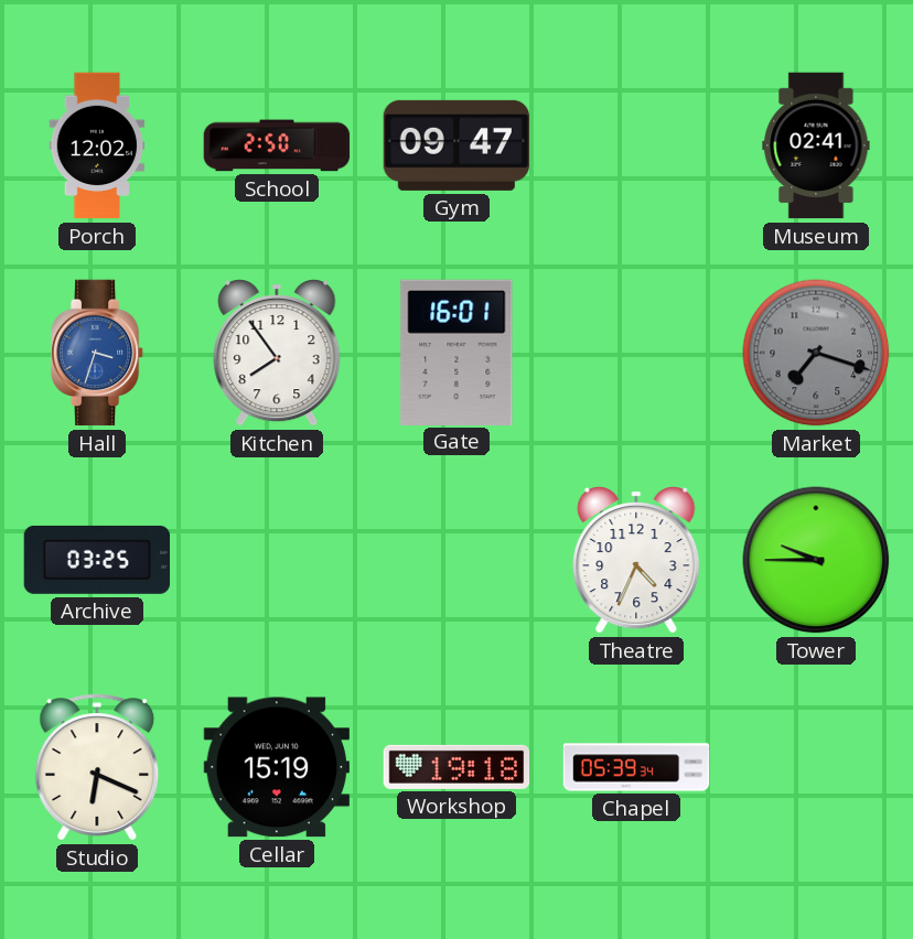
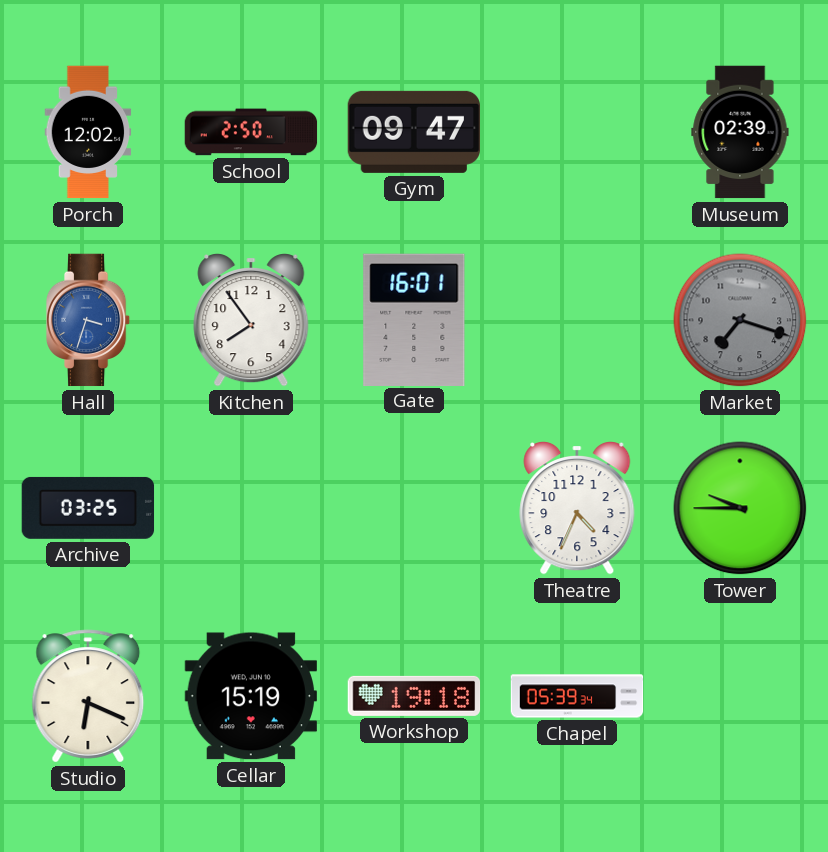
Museum: 02:41 -> 02:39 (740, 132)
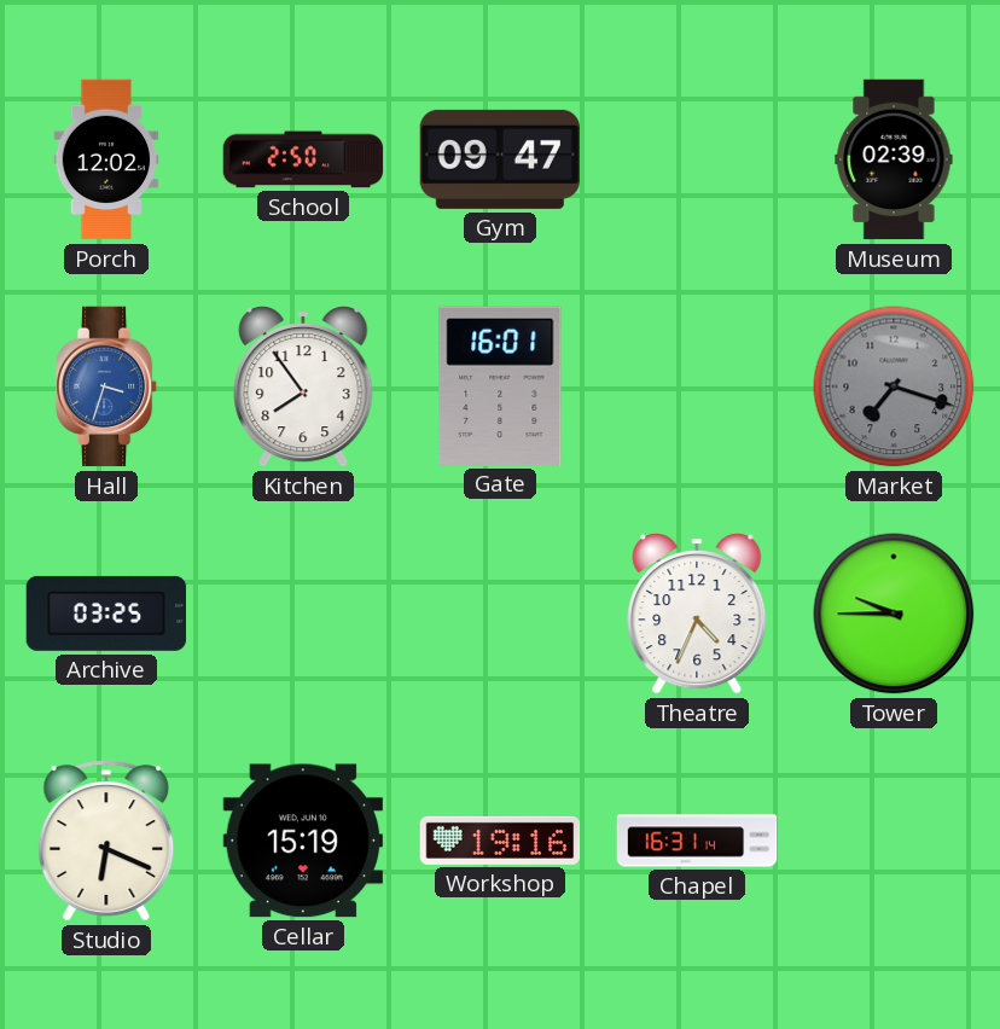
Workshop: 19:18 -> 19:16 (500, 841)
Chapel: 05:39 -> 16:31 (697, 841)
